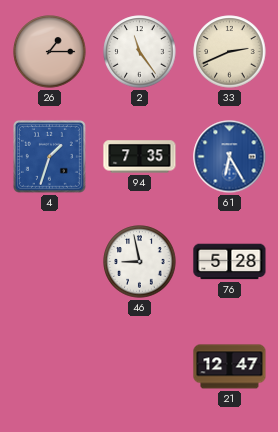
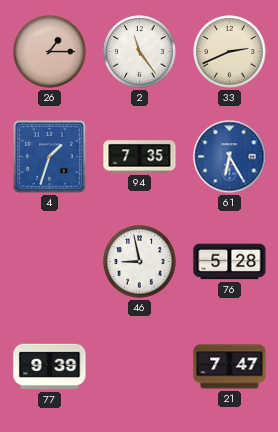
77: none -> 9:39 (50, 367)
21: 12:47 -> 7:47 (230, 367)
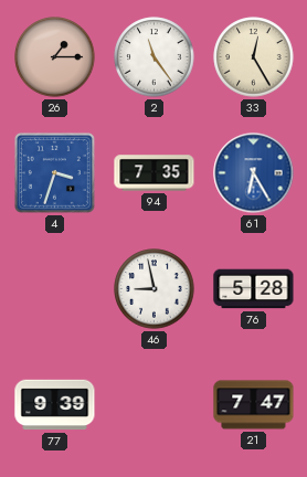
33: 2:41 -> 12:25 (254, 57)
4: 1:33 -> 3:33 (54, 172)
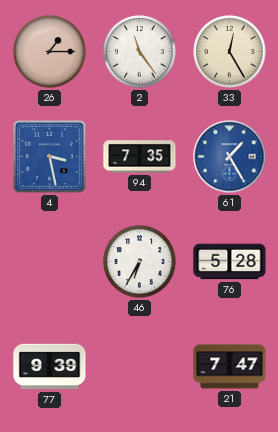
4: 3:33 -> 3:28 (49, 156)
61: 6:25 -> 1:25 (230, 157)
46: 8:58 -> 6:35 (140, 262)
